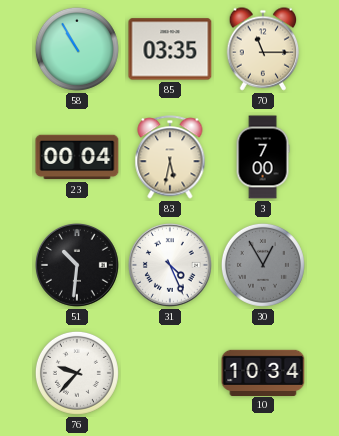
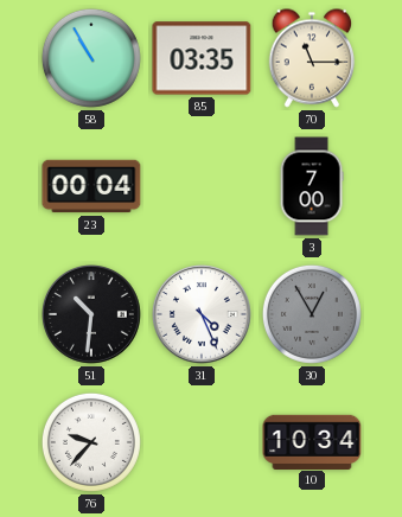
83: 5:32 -> none (170, 157)
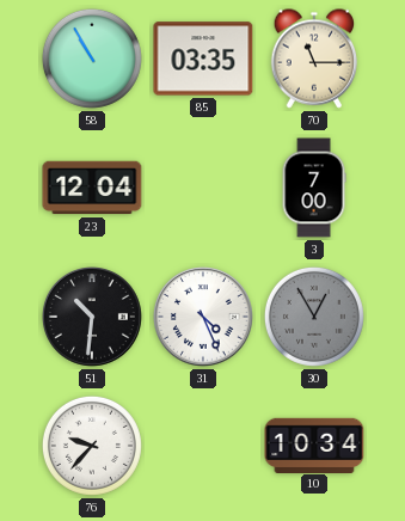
23: 00:04 -> 12:04 (92, 188)
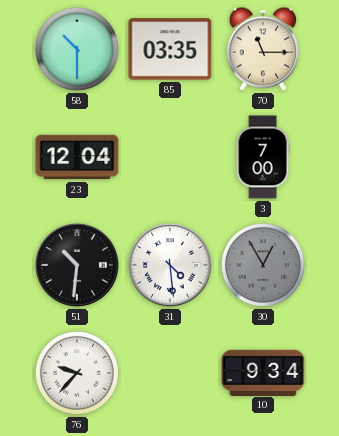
58: 10:55 -> 10:30 (77, 49)
31: 4:26 -> 4:29 (171, 266)
10: 10:34 -> 9:34 (263, 372)
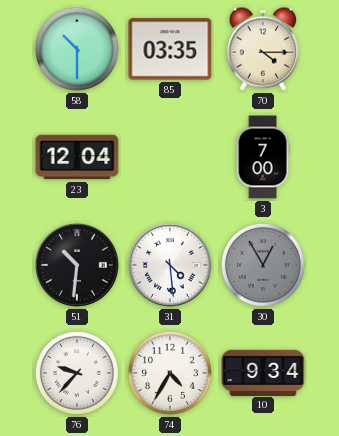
70: 11:15 -> 4:15 (263, 49)
74: none -> 4:35 (170, 373)
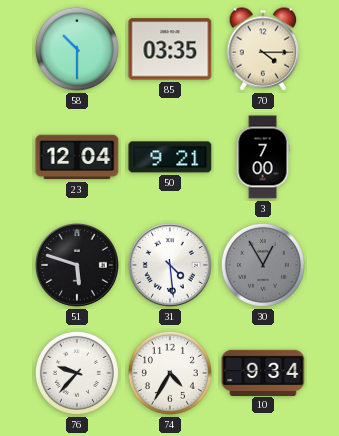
50: none -> 9:21 (170, 157)
51: 10:31 -> 5:48 (78, 266)
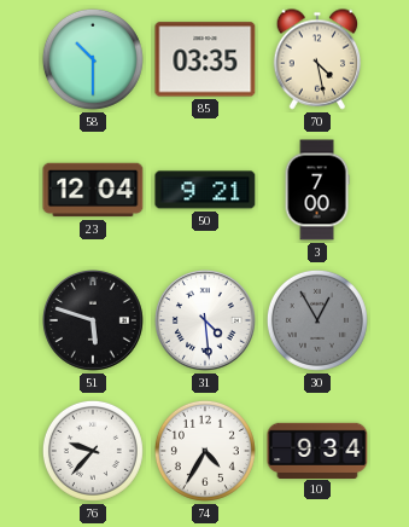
70: 4:15 -> 4:28 (317, 59)
